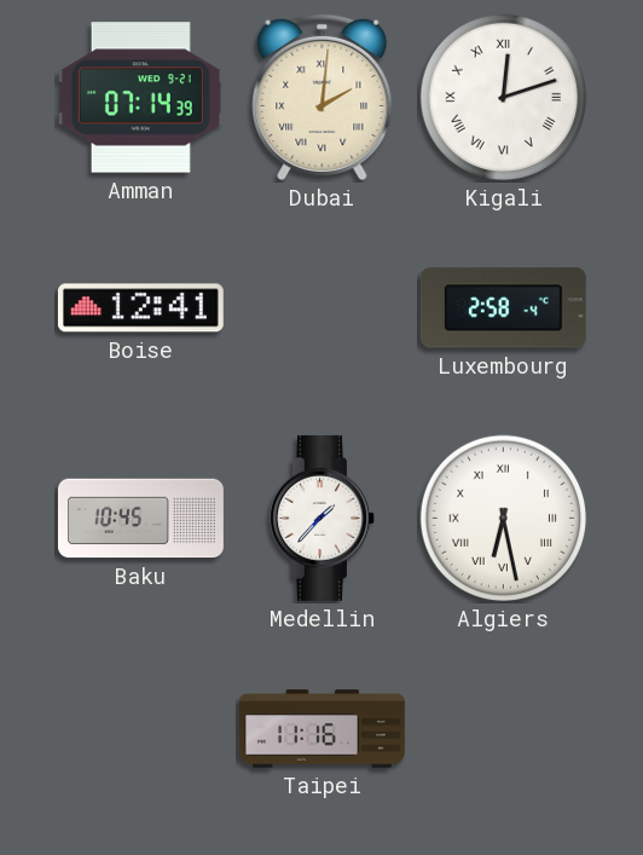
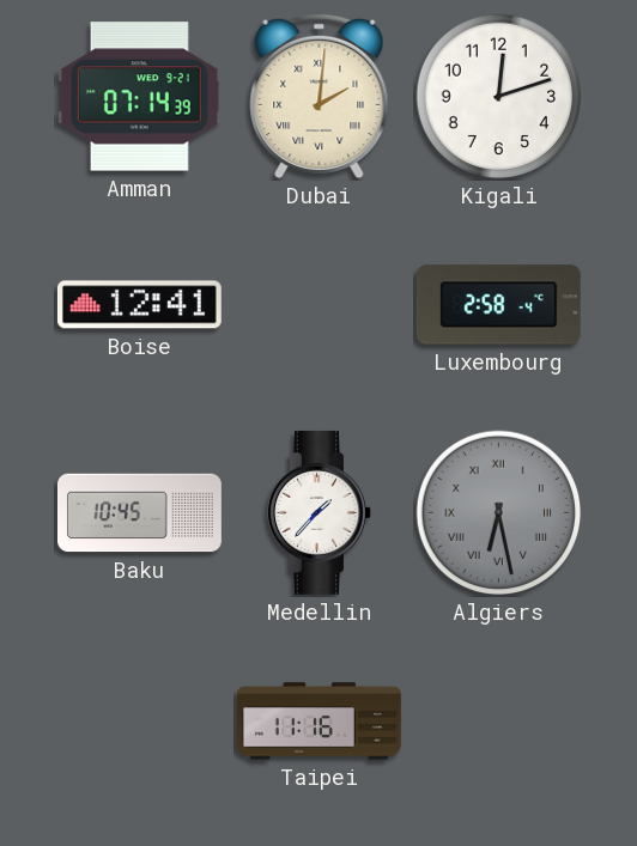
Kigali numerals: Roman -> Arabic (499, 97)
Algiers dial: white -> grey (499, 513)
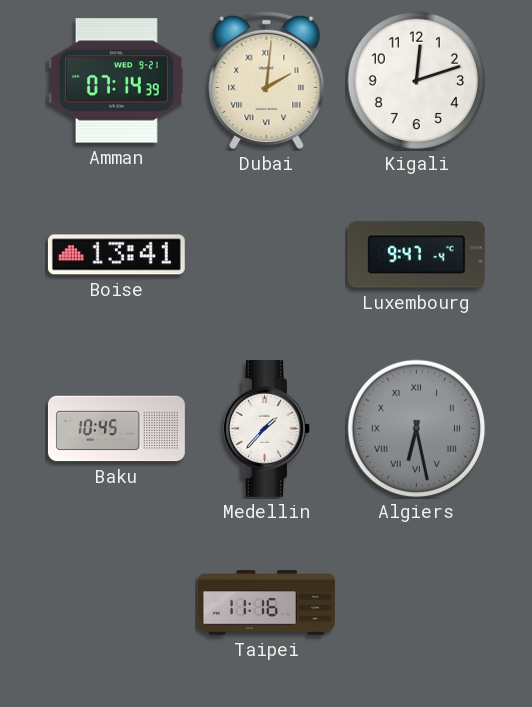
Boise: 12:41 -> 13:41 (116, 255)
Luxembourg: 2:58 -> 9:47 (416, 255)
